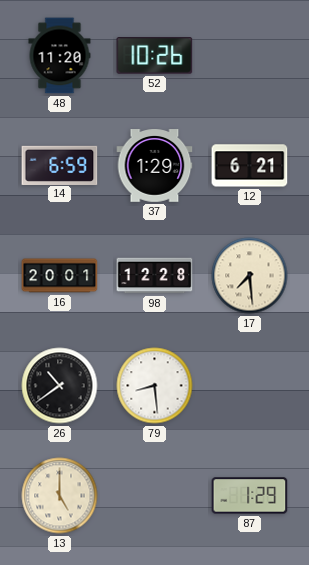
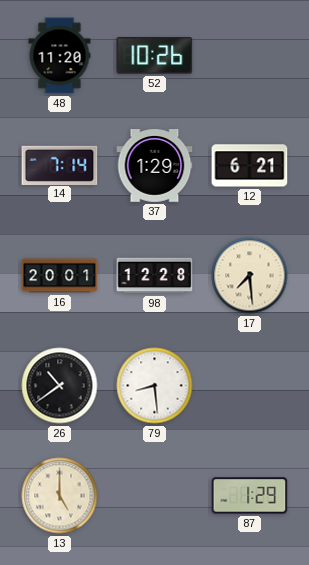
14: 6:59 -> 7:14 (60, 165)
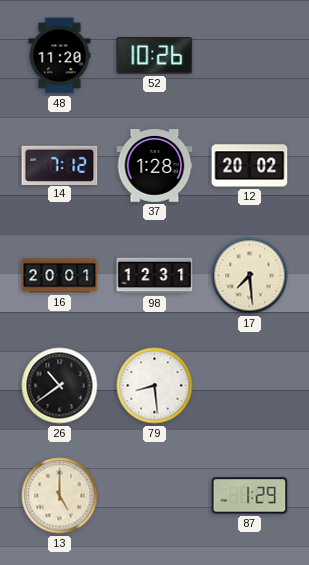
14: 7:14 -> 7:12 (60, 165)
37: 1:29 -> 1:28 (155, 166)
12: 6:21 -> 20:02 (250, 166)
98: 12:28 -> 12:31 (155, 276)
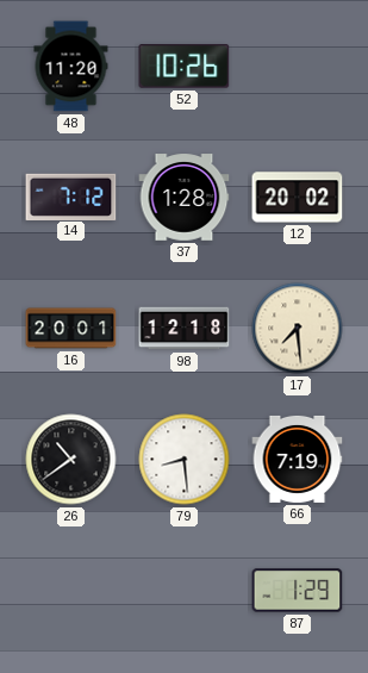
98: 12:31 -> 12:18 (185, 329)
66: none -> 7:19 (298, 459)
13: 5:00 -> none (60, 496)
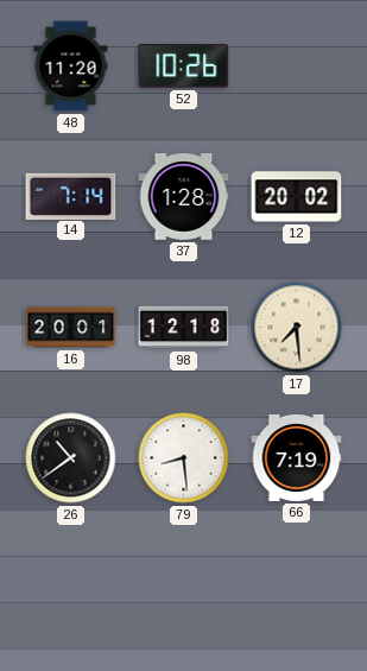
14: 7:12 -> 7:14 (71, 196)
87: 1:29 -> none (298, 591)
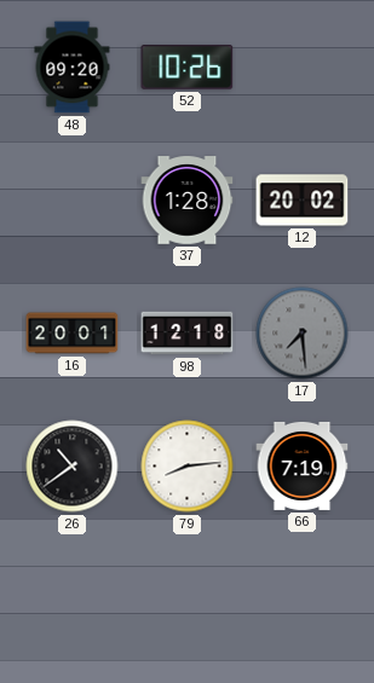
48: 11:20 -> 09:20 (73, 68)
14: 7:14 -> none (71, 196)
17 dial: cream -> grey (303, 334)
79: 8:29 -> 8:14 (188, 467)
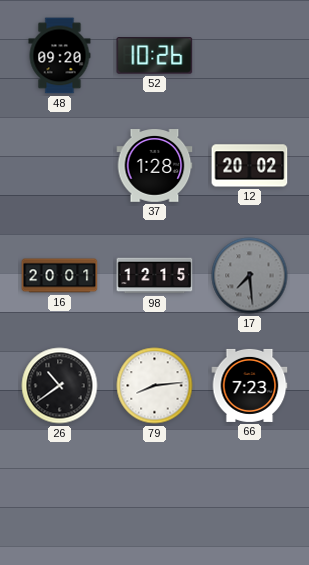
98: 12:18 -> 12:15 (155, 276)
66: 7:19 -> 7:23 (250, 385)
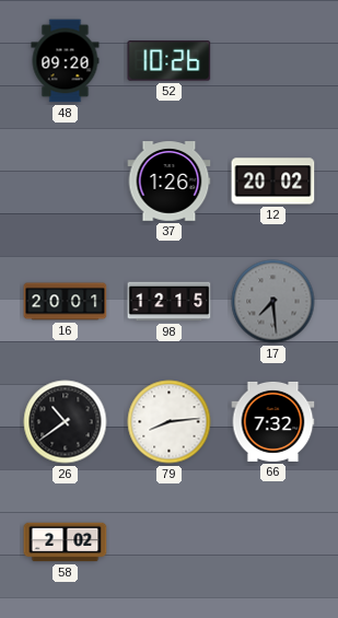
37: 1:28 -> 1:26 (170, 182)
66: 7:23 -> 7:32 (273, 421)
58: none -> 2:02 (66, 543)
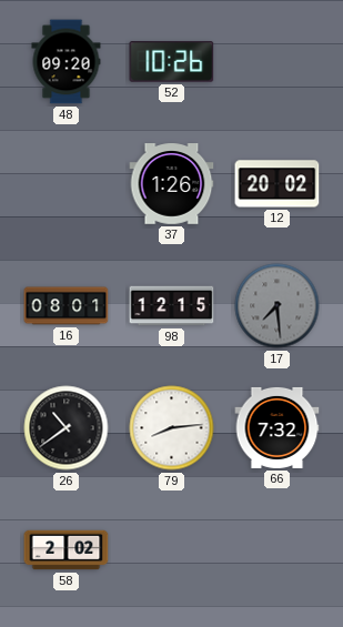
16: 20:01 -> 08:01 (67, 306)
